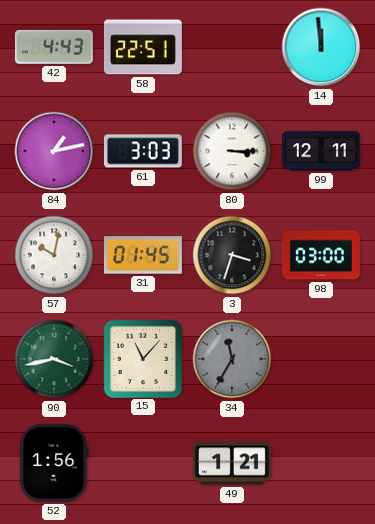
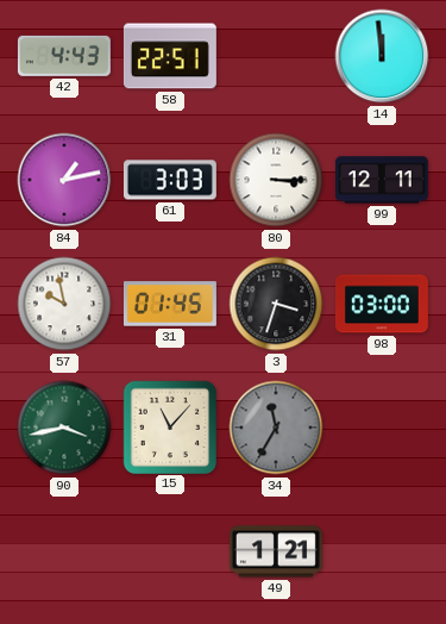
57: 10:02 -> 9:58 (64, 304)
52: 1:56 -> none (54, 463)
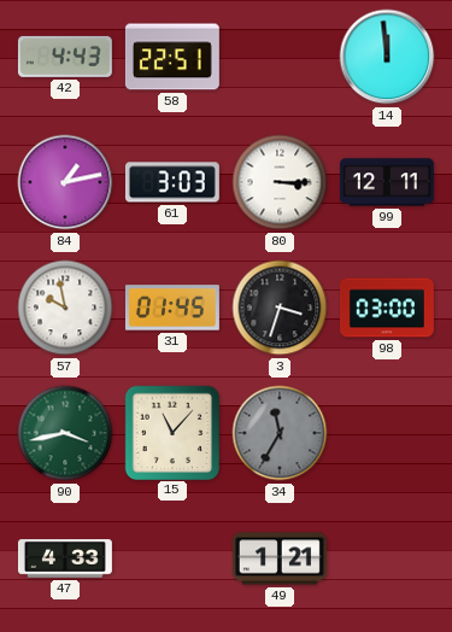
47: none -> 4:33 (65, 558)
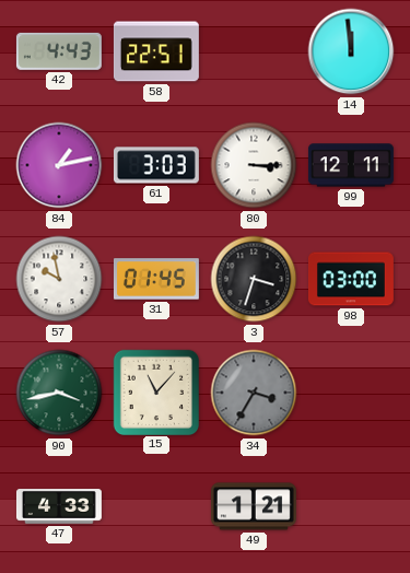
34: 11:35 -> 3:35 (254, 393)
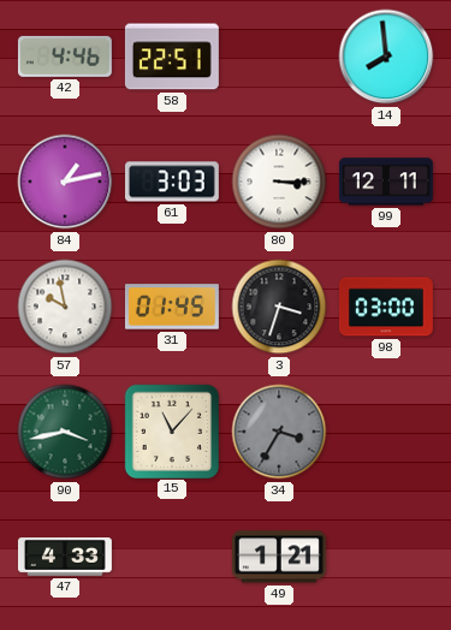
42: 4:43 -> 4:46 (65, 57)
14: 11:59 -> 7:59 (386, 57)
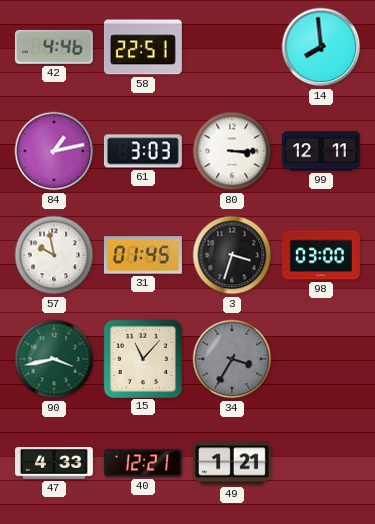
40: none -> 12:21 (143, 463)
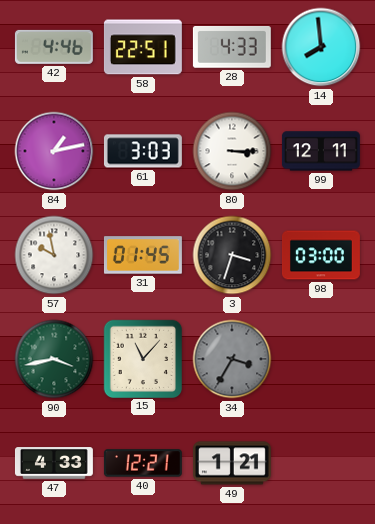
28: none -> 4:33 (232, 48)
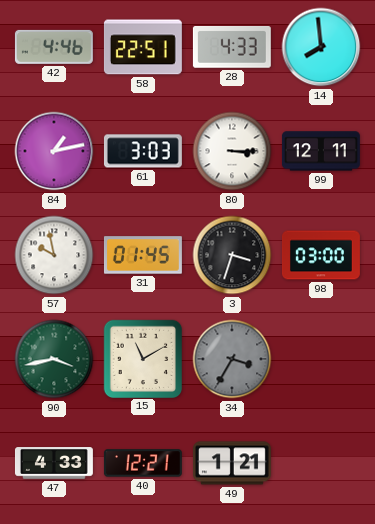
15: 11:07 -> 11:10 (142, 358)
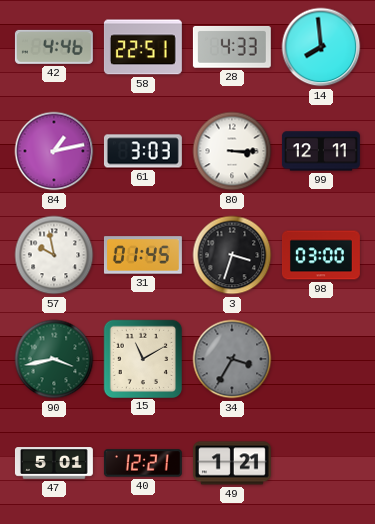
47: 4:33 -> 5:01 (54, 463)
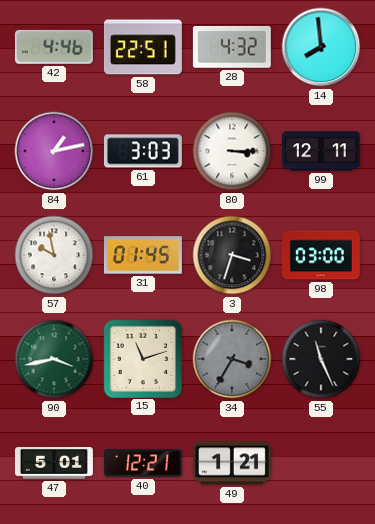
28: 4:33 -> 4:32 (232, 48)
15: 11:10 -> 11:12 (142, 358)
55: none -> 11:26 (321, 359)
